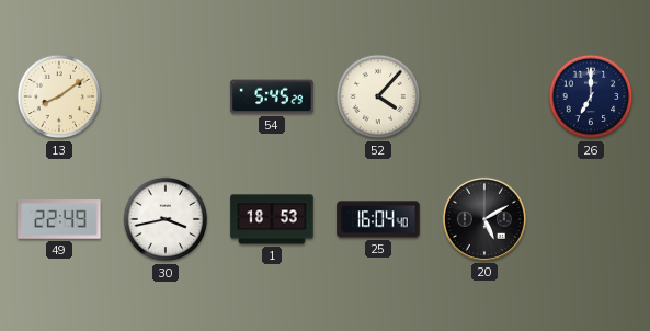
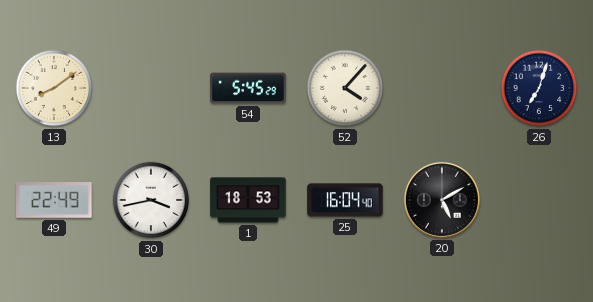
26: 7:00 -> 7:03 (539, 88)
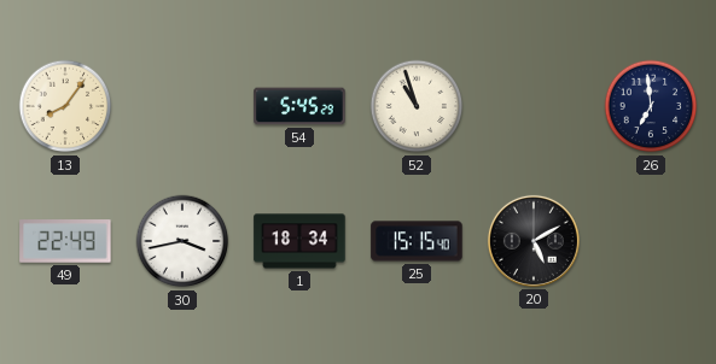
13: 8:09 -> 8:06 (65, 106)
52: 4:07 -> 10:57 (417, 106)
26: 7:03 -> 6:59 (651, 106)
1: 18:53 -> 18:34 (299, 241)
25: 16:04 -> 15:15 (417, 241)
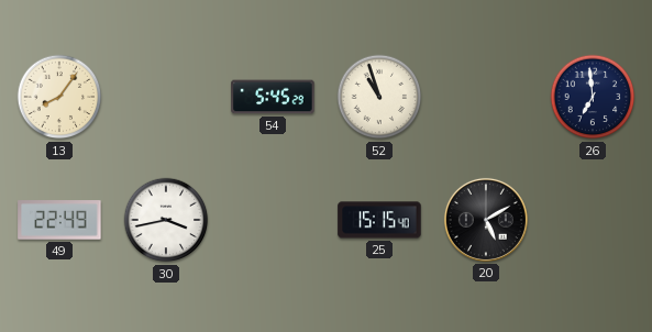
1: 18:34 -> none (299, 241)
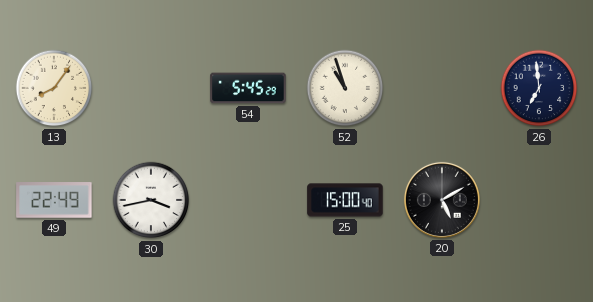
25: 15:15 -> 15:00 (345, 200)
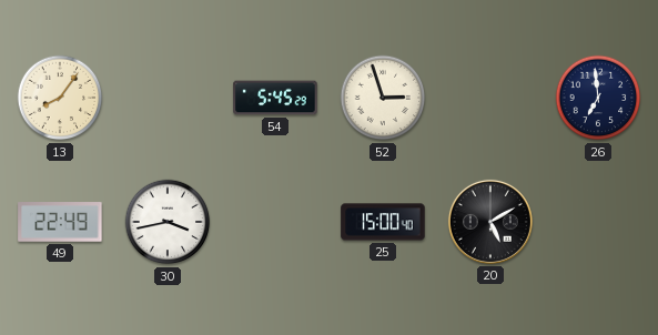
52: 10:57 -> 2:57 (383, 98)
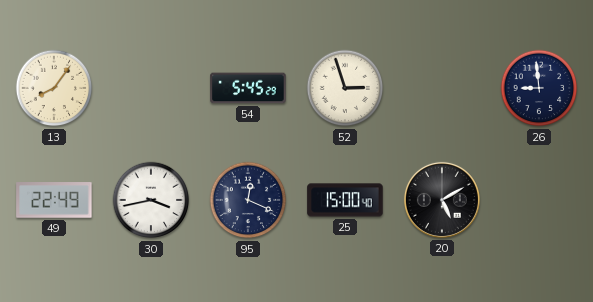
26: 6:59 -> 8:59 (539, 88)
95: none -> 12:19 (248, 200)
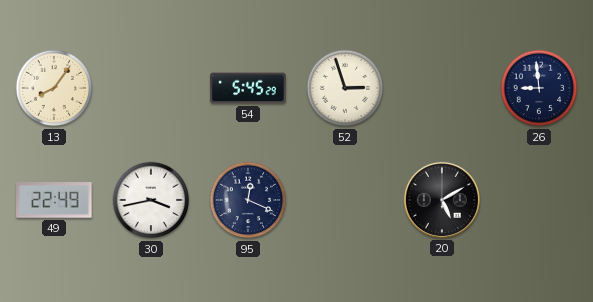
25: 15:00 -> none (345, 200)
